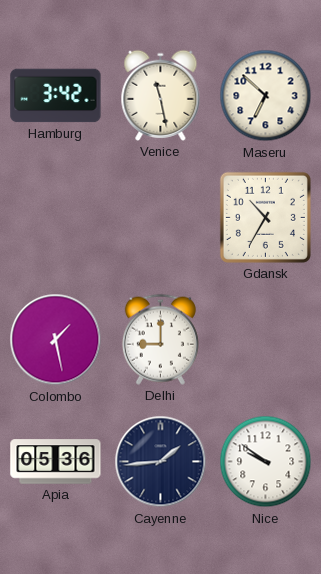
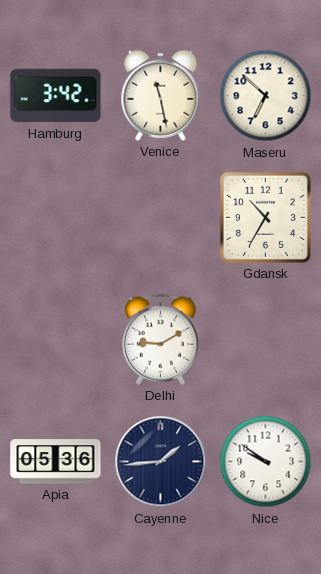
Colombo: 1:28 -> none (56, 340)
Delhi: 9:00 -> 9:10 (160, 339)
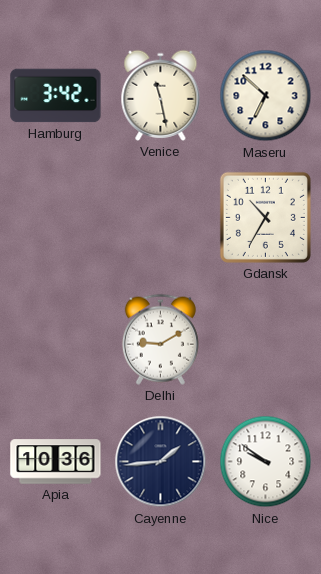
Apia: 05:36 -> 10:36 (56, 462)
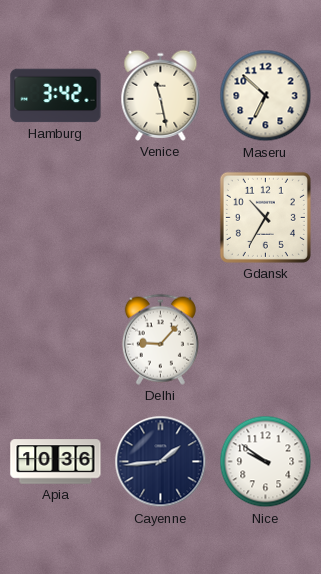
Delhi: 9:10 -> 9:07 (160, 339)
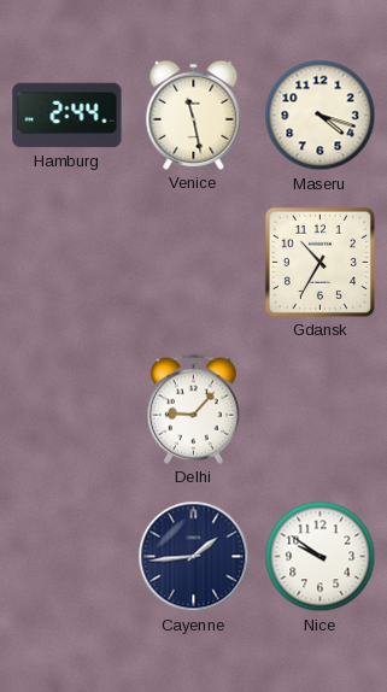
Hamburg: 3:42 -> 2:44 (68, 116)
Maseru: 6:52 -> 4:18 (321, 116)
Apia: 10:36 -> none (56, 462)
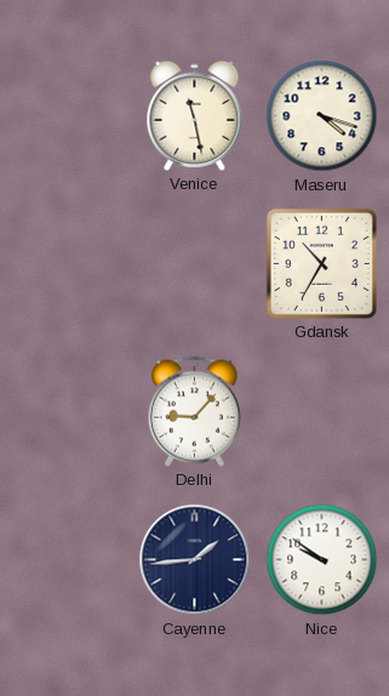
Hamburg: 2:44 -> none (68, 116)
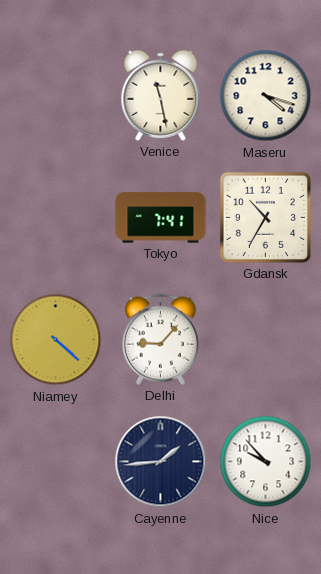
Tokyo: none -> 7:41 (161, 218)
Niamey: none -> 4:22 (56, 340)
Nice: 9:51 -> 9:53 (266, 462)
